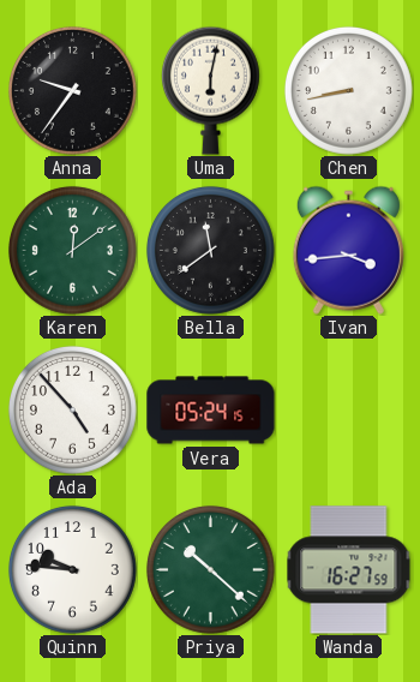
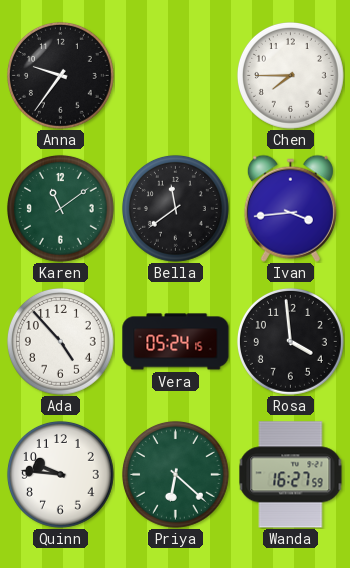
Uma: 6:02 -> none (210, 90)
Chen: 8:43 -> 7:45 (290, 75)
Karen: 12:09 -> 11:09 (60, 208)
Rosa: none -> 3:59 (290, 341)
Priya: 10:22 -> 6:22 (175, 474)
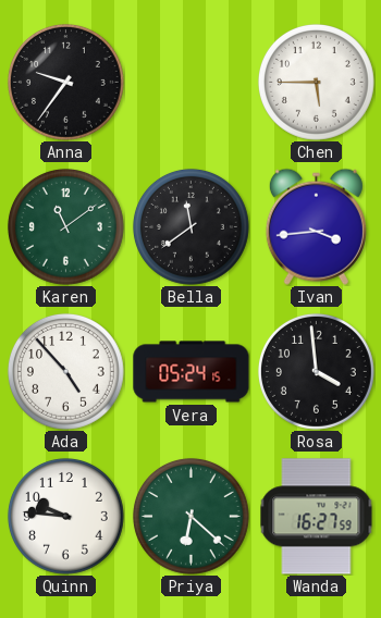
Chen: 7:45 -> 5:45 (316, 82)
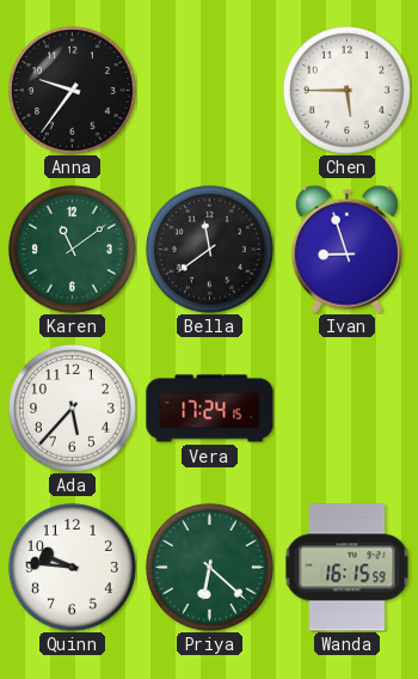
Ivan: 3:44 -> 8:57 (346, 249)
Ada: 4:53 -> 5:37 (72, 408)
Vera: 05:24 -> 17:24 (210, 409)
Rosa: 3:59 -> none (316, 371)
Wanda: 16:27 -> 16:15 (348, 568)
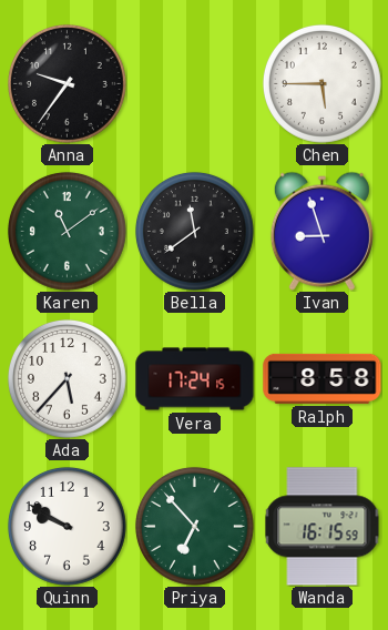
Ralph: none -> 8:58 (323, 378)
Quinn: 9:46 -> 9:50 (67, 526)
Priya: 6:22 -> 6:53 (194, 526)
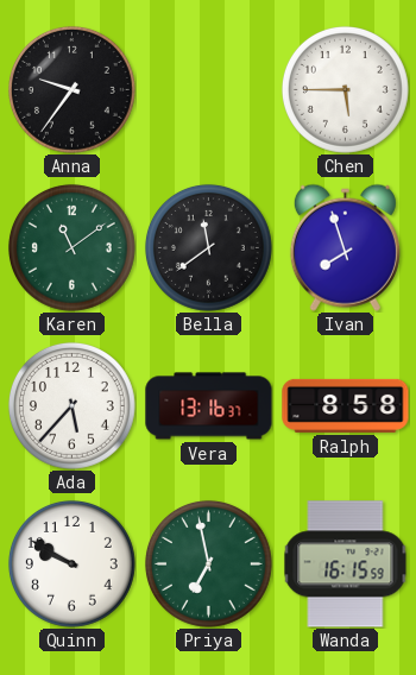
Ivan: 8:57 -> 7:57 (345, 247)
Vera: 17:24 -> 13:16 (209, 406)
Priya: 6:53 -> 6:58 (208, 563)
